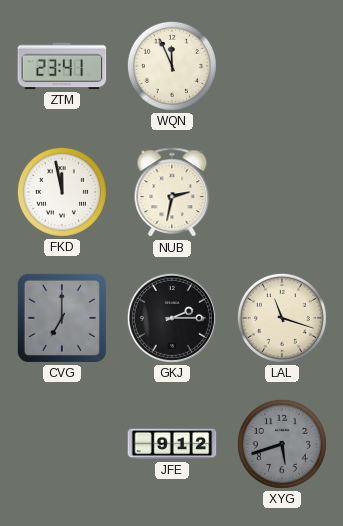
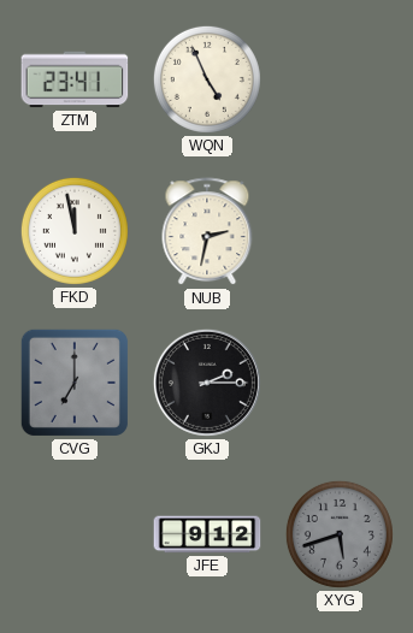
WQN: 11:56 -> 4:56 (207, 79)
LAL: 11:18 -> none (282, 318)
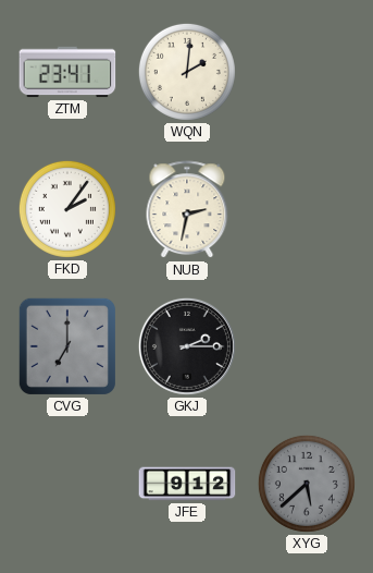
WQN: 4:56 -> 2:01 (187, 72)
FKD: 11:58 -> 2:06 (67, 209)
XYG: 5:42 -> 5:38 (307, 484)
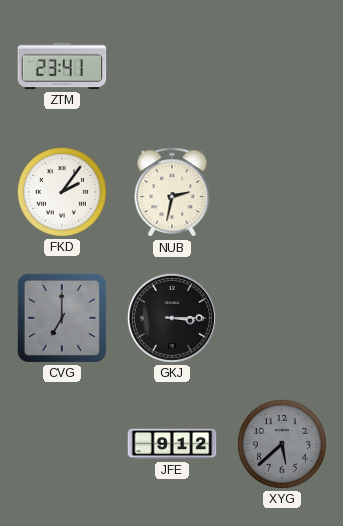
WQN: 2:01 -> none (187, 72)
GKJ: 2:15 -> 3:15 (172, 318)
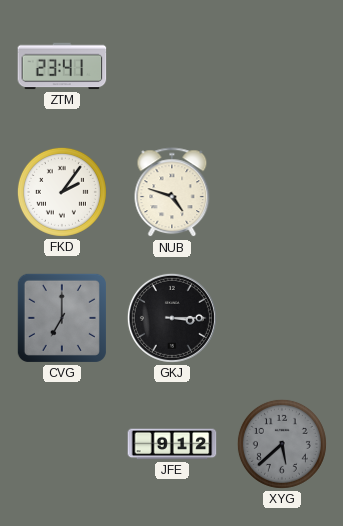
NUB: 2:32 -> 4:48 (172, 193)
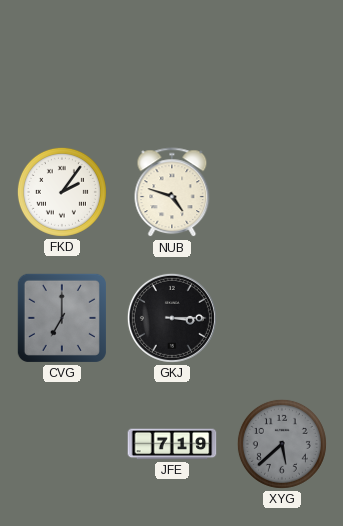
ZTM: 23:41 -> none (62, 66)
JFE: 9:12 -> 7:19 (172, 444)
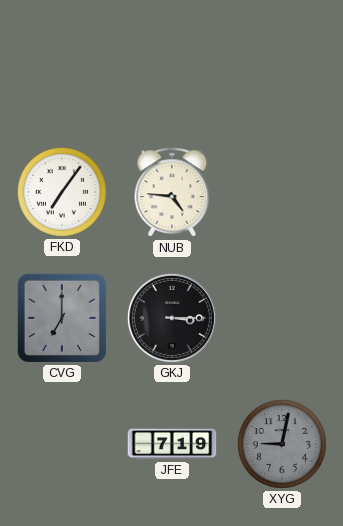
FKD: 2:06 -> 7:06 (62, 192)
NUB: 4:48 -> 4:46 (172, 193)
XYG: 5:38 -> 9:02 (282, 444)
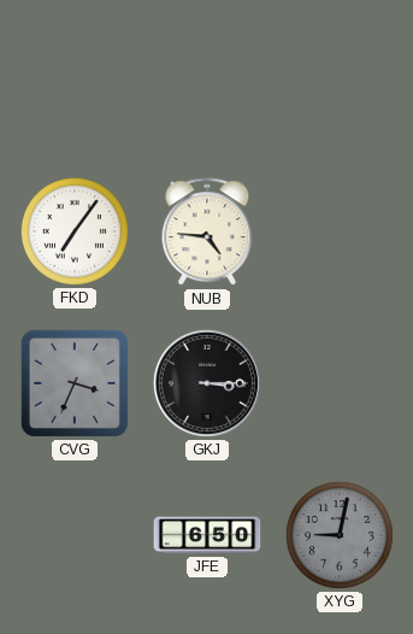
CVG: 7:00 -> 3:34 (75, 383)
JFE: 7:19 -> 6:50 (207, 535)
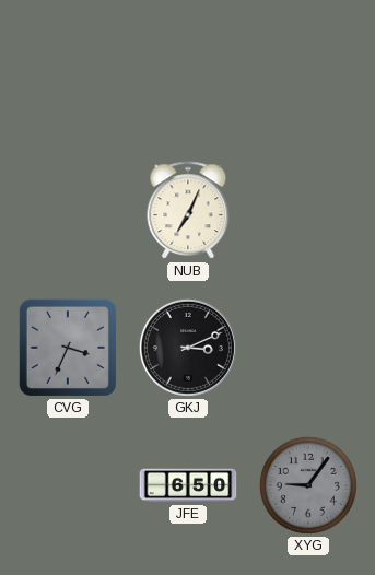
FKD: 7:06 -> none (75, 231)
NUB: 4:46 -> 7:04 (188, 211)
GKJ: 3:15 -> 3:11 (188, 348)
XYG: 9:02 -> 9:06 (308, 485)
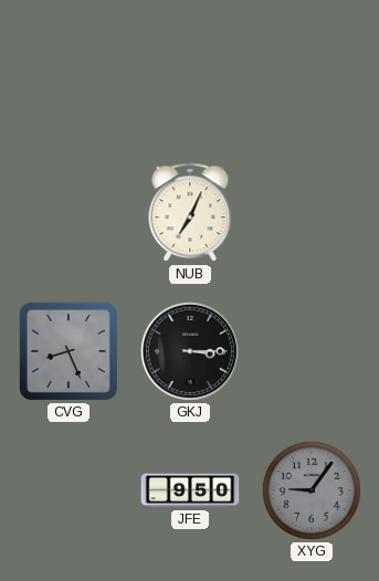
CVG: 3:34 -> 8:26 (69, 351)
GKJ: 3:11 -> 3:15 (190, 351)
JFE: 6:50 -> 9:50 (190, 490)
